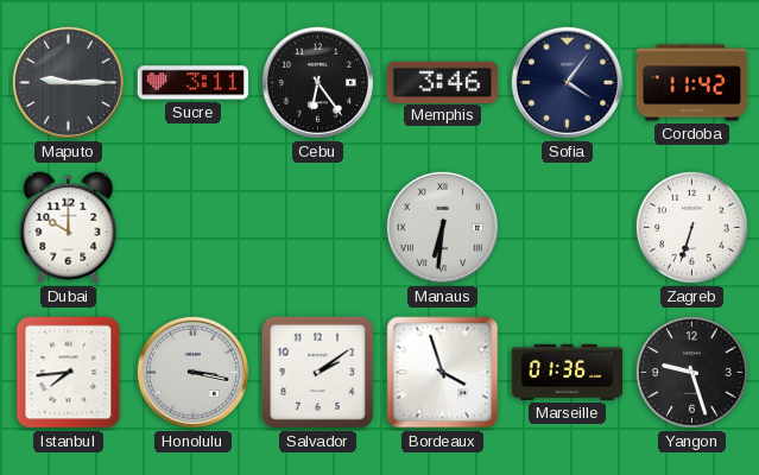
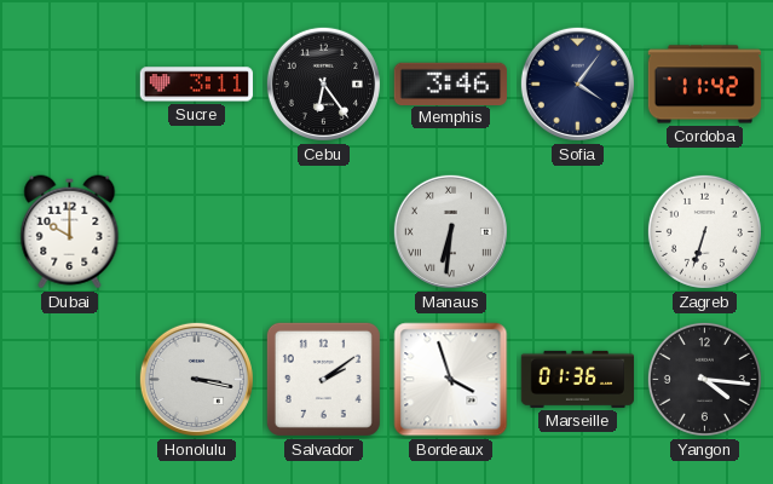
Maputo: 9:15 -> none (68, 82)
Istanbul: 7:44 -> none (69, 373)
Yangon: 9:27 -> 4:16 (704, 379)
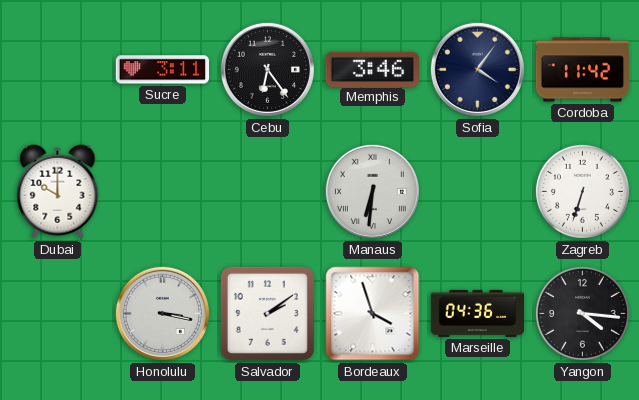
Marseille: 01:36 -> 04:36 (478, 313)
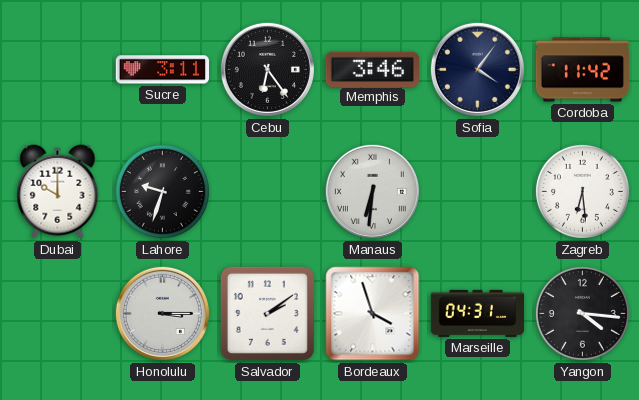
Lahore: none -> 9:33 (162, 191)
Zagreb: 6:33 -> 6:29 (582, 191)
Honolulu: 3:17 -> 3:15 (162, 313)
Marseille: 04:36 -> 04:31 (478, 313)
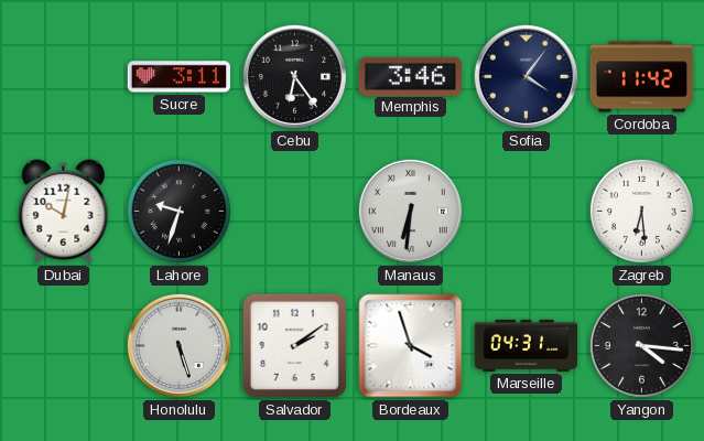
Dubai: 10:00 -> 10:02 (64, 212)
Honolulu: 3:15 -> 5:27 (178, 345)
